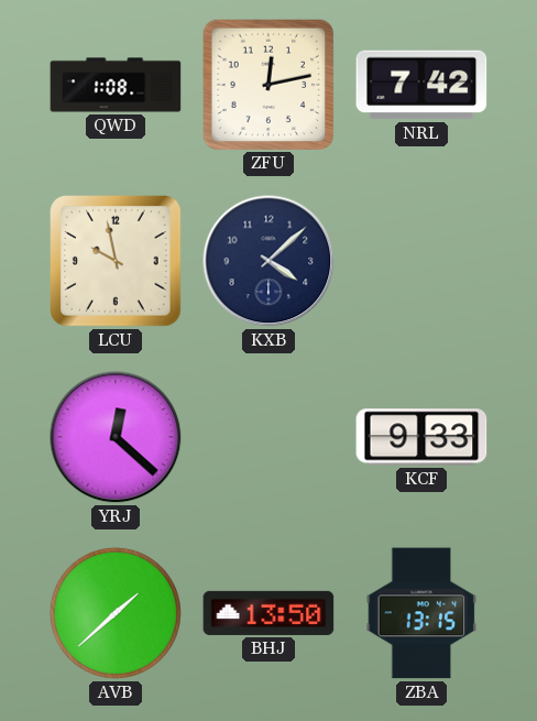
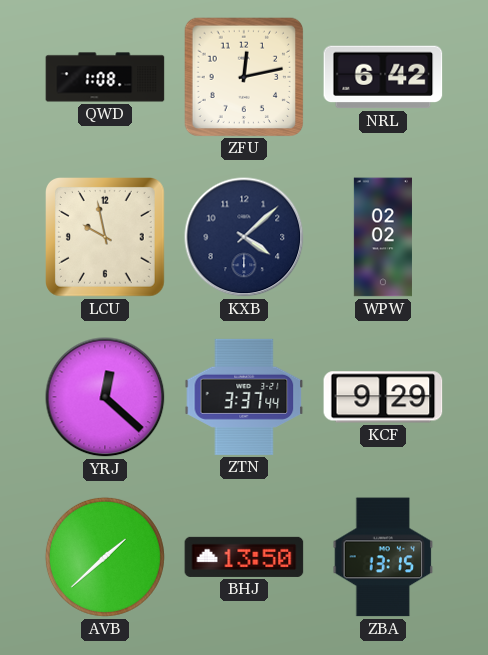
NRL: 7:42 -> 6:42 (383, 77)
WPW: none -> 02:02 (383, 237)
ZTN: none -> 3:37 (244, 397)
KCF: 9:33 -> 9:29 (383, 397)
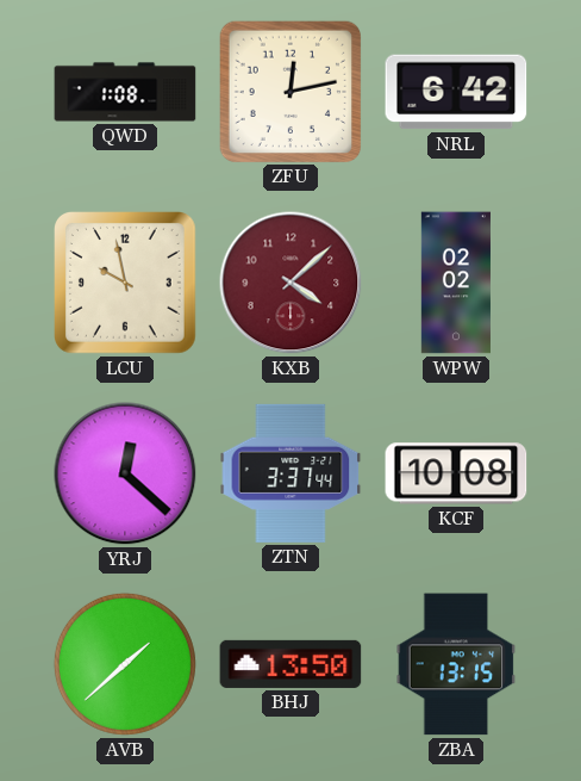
KXB dial: navy -> burgundy (290, 283)
KCF: 9:29 -> 10:08 (456, 473)
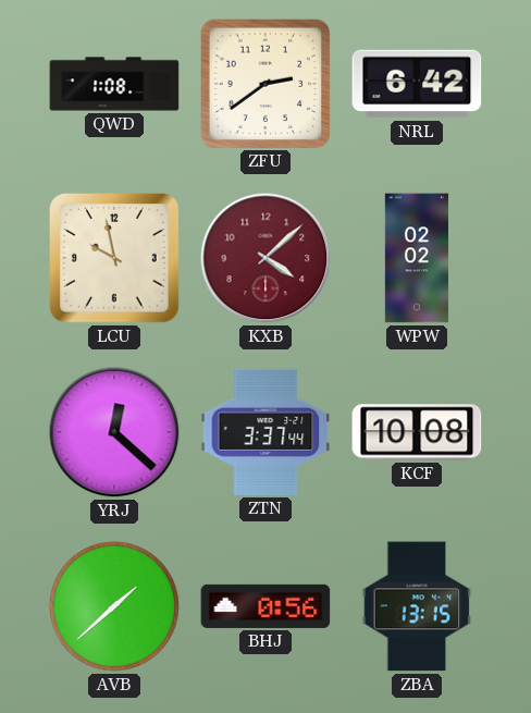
ZFU: 12:13 -> 2:39 (264, 83)
BHJ: 13:50 -> 0:56 (265, 606)
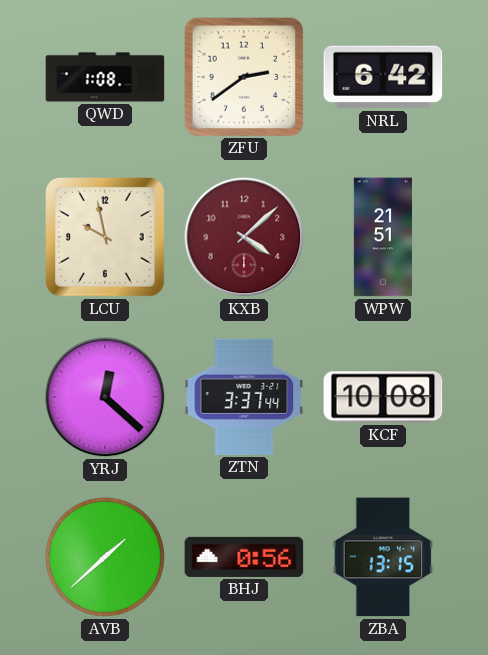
WPW: 02:02 -> 21:51 (383, 237)
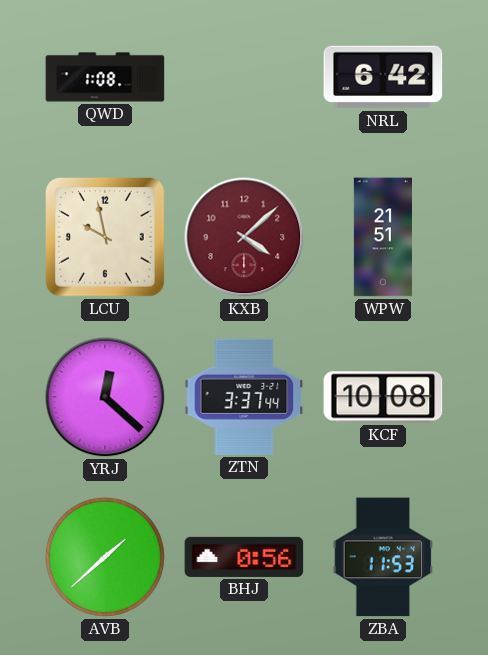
ZFU: 2:39 -> none (243, 76)
ZBA: 13:15 -> 11:53 (383, 557)
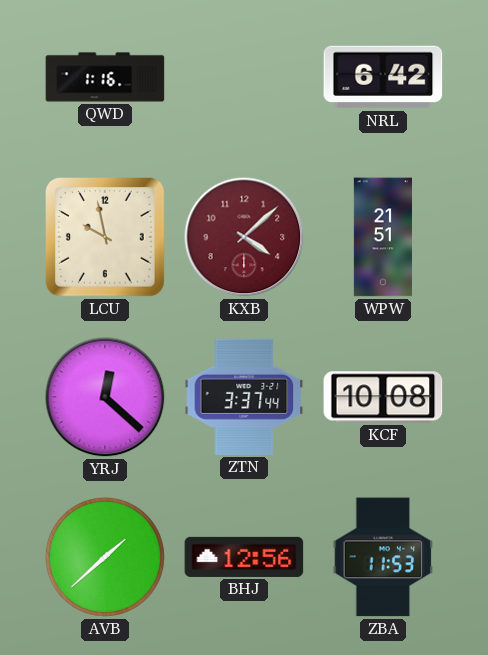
QWD: 1:08 -> 1:16 (105, 77)
BHJ: 0:56 -> 12:56 (244, 557)
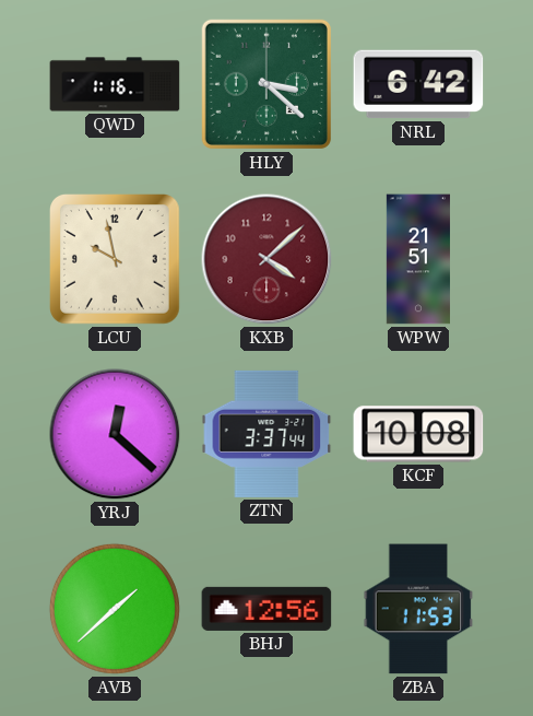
HLY: none -> 3:22 (266, 84)
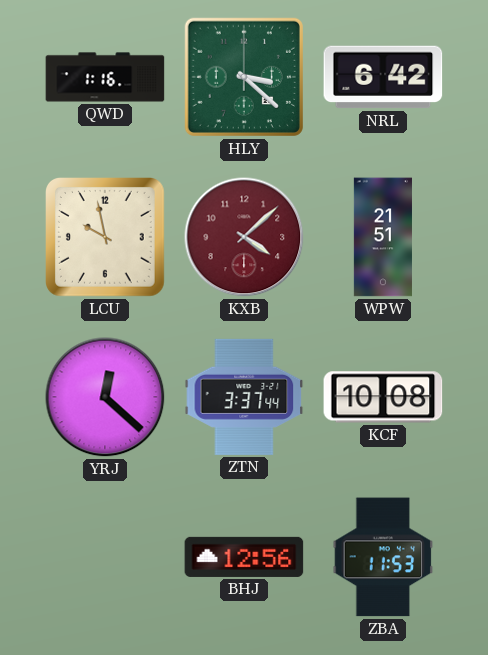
AVB: 1:38 -> none (115, 609)
